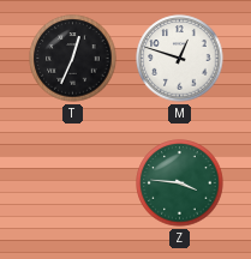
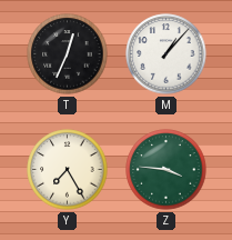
M: 12:48 -> 1:07 (167, 54)
Y: none -> 7:25 (68, 170)
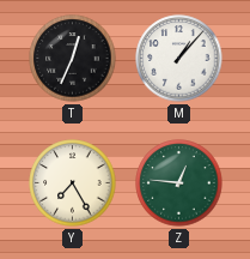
Z: 3:46 -> 12:46 (179, 183)
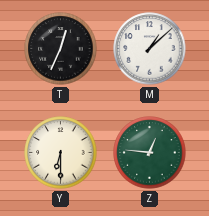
M: 1:07 -> 1:08 (150, 49)
Y: 7:25 -> 6:30 (61, 153)
